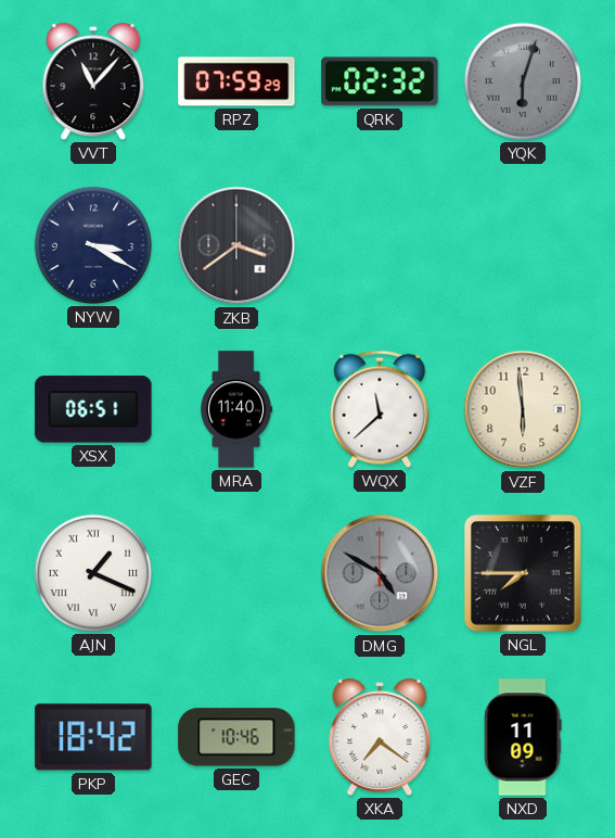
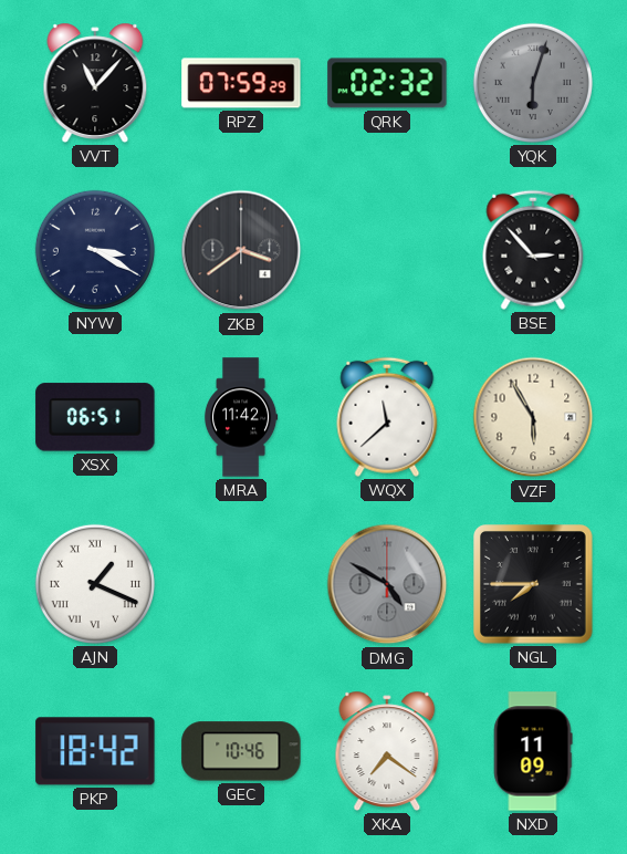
BSE: none -> 2:53 (533, 250)
MRA: 11:40 -> 11:42 (241, 417)
VZF: 5:59 -> 5:55 (533, 417)
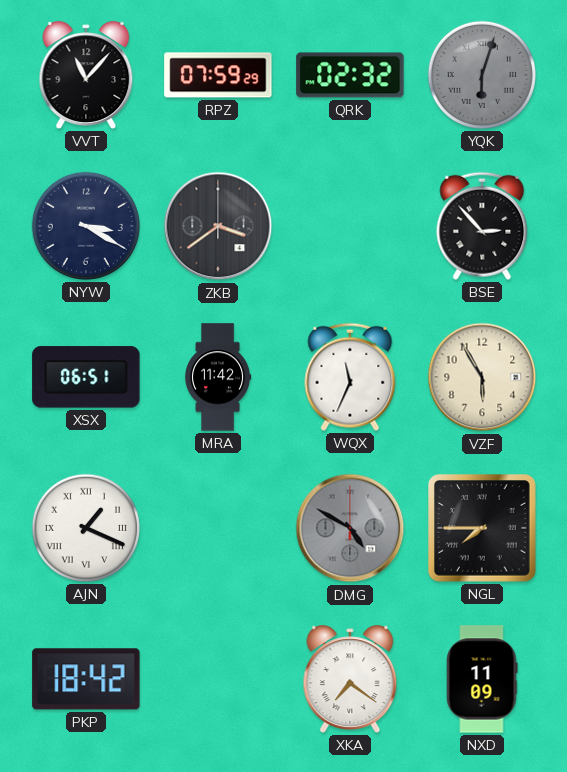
WQX: 11:38 -> 11:34 (350, 377)
GEC: 10:46 -> none (241, 751)
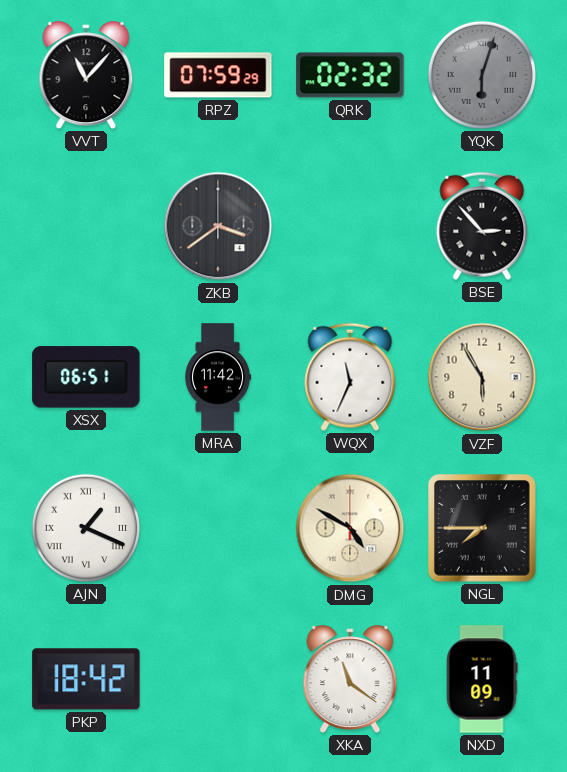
NYW: 3:20 -> none (86, 226)
DMG dial: grey -> cream (350, 528)
XKA: 7:21 -> 11:21 (350, 679)
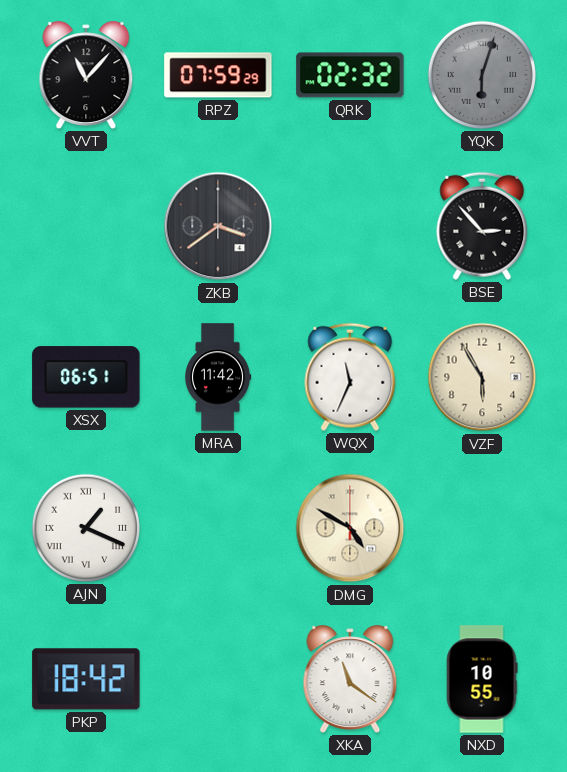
NGL: 7:45 -> none (482, 528)
NXD: 11:09 -> 10:55 (482, 679)
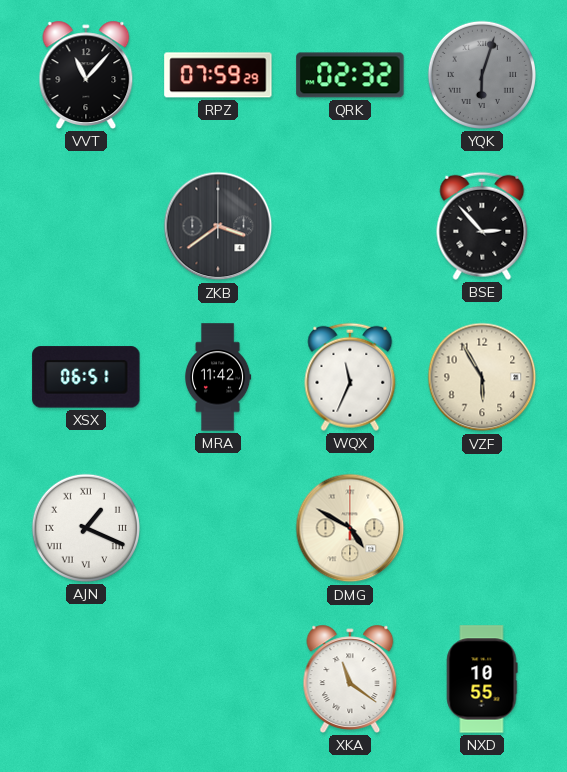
PKP: 18:42 -> none (86, 679)
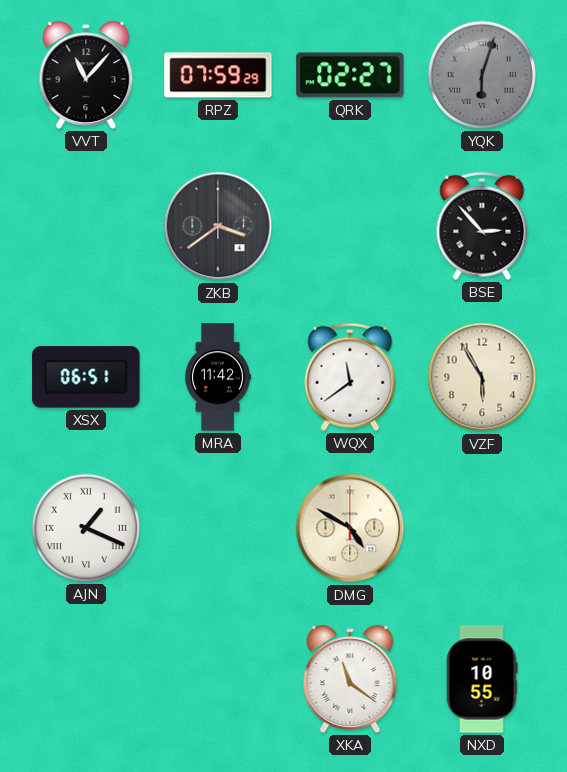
QRK: 02:32 -> 02:27 (350, 75)
WQX: 11:34 -> 11:39 (350, 377)
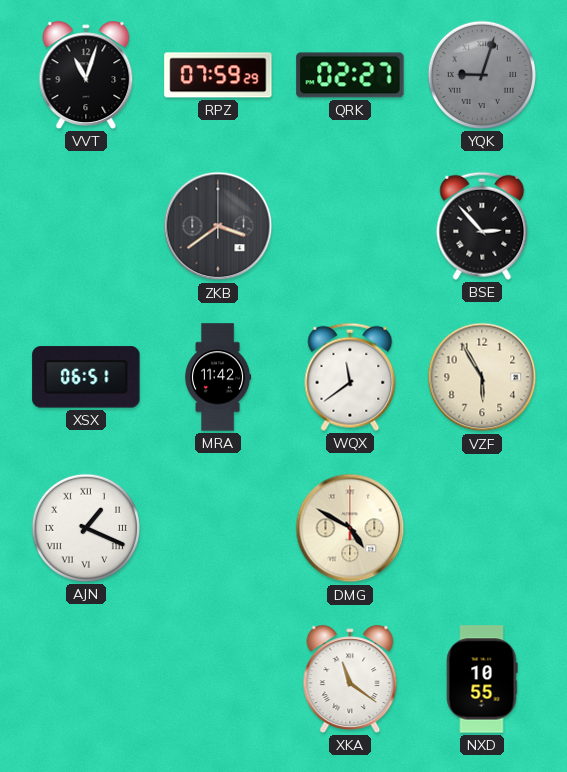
VVT: 11:07 -> 11:03 (86, 75)
YQK: 6:03 -> 9:03 (482, 75)
